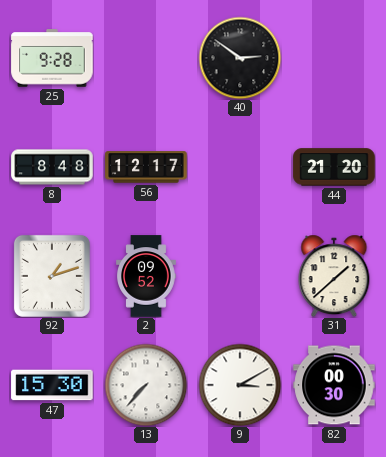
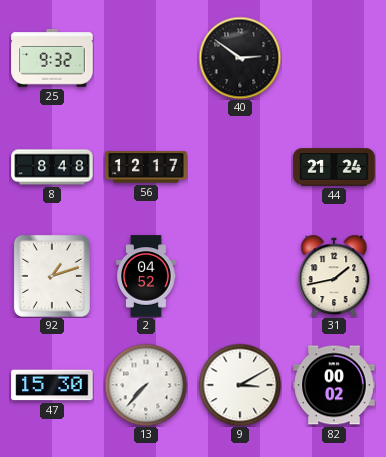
25: 9:28 -> 9:32 (52, 58)
44: 21:20 -> 21:24 (334, 167)
2: 09:52 -> 04:52 (146, 276)
31: 1:38 -> 1:43 (334, 276)
82: 00:30 -> 00:02 (334, 385)
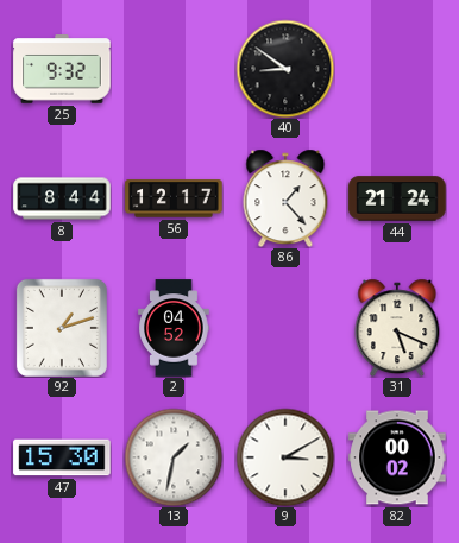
40: 2:51 -> 8:51 (285, 69)
8: 8:48 -> 8:44 (62, 198)
86: none -> 1:23 (285, 198)
31: 1:43 -> 5:19 (397, 328)
13: 7:37 -> 1:32 (174, 457)
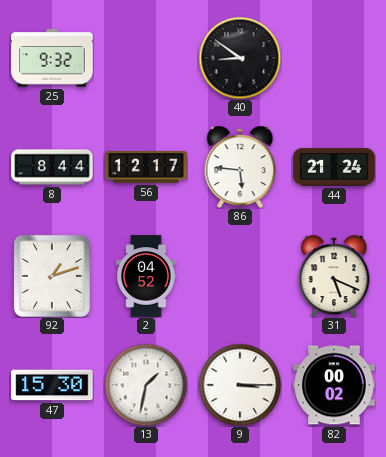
86: 1:23 -> 5:46 (240, 167)
9: 3:10 -> 3:15 (240, 385)
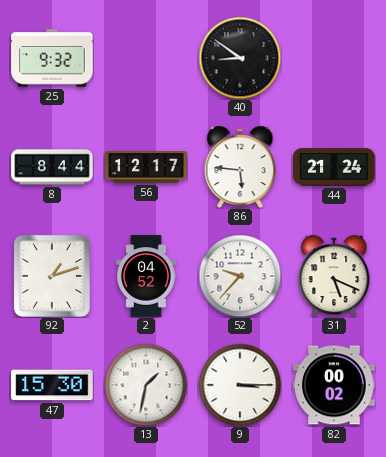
52: none -> 9:37 (240, 276)
